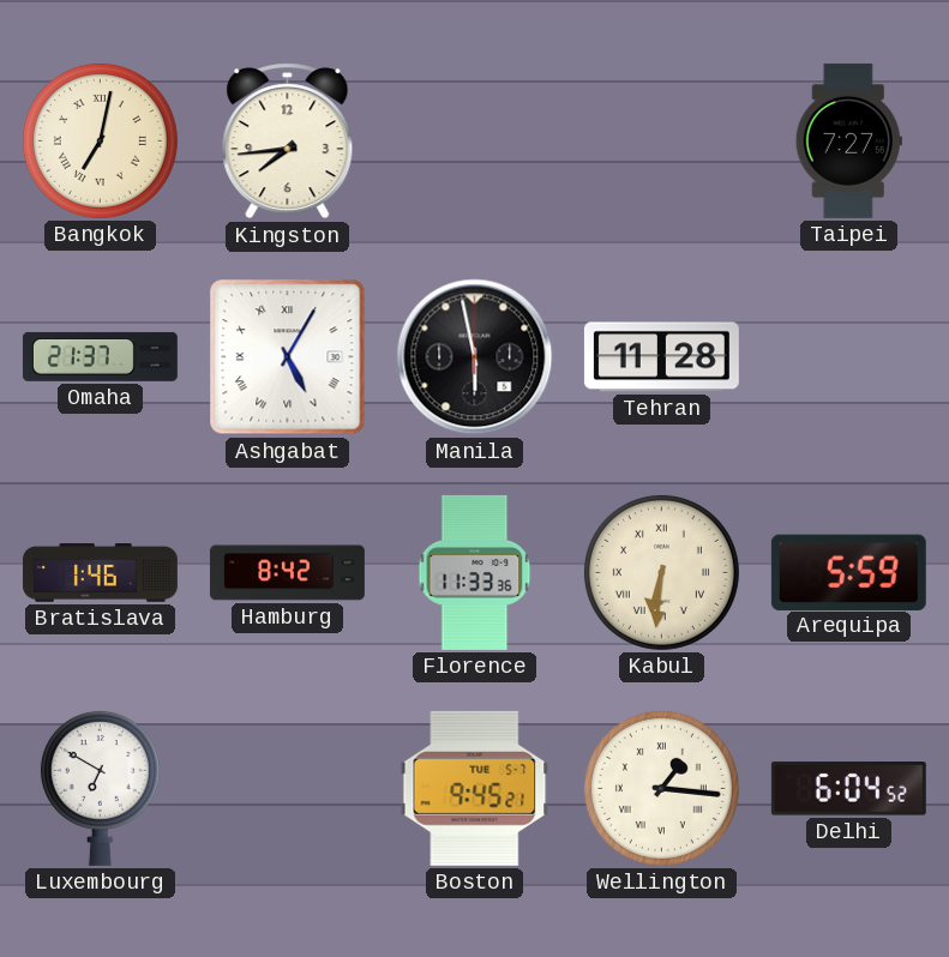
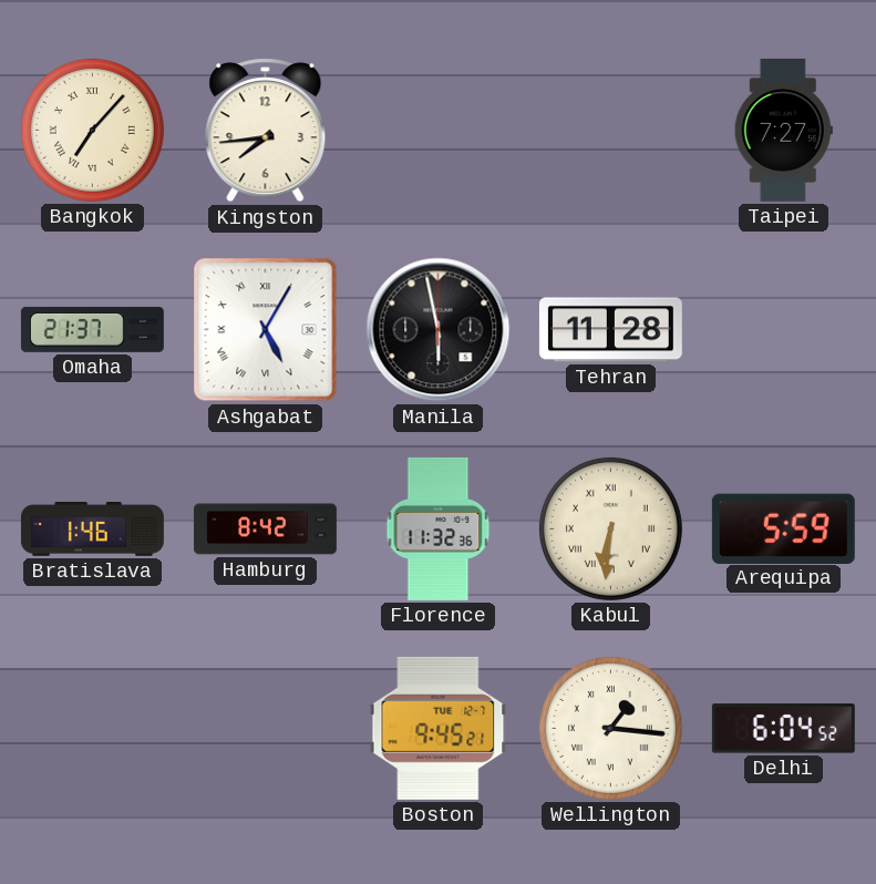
Bangkok: 7:02 -> 7:07 (92, 130)
Florence: 11:33 -> 11:32 (439, 528)
Luxembourg: 6:50 -> none (100, 788)
Boston date: TUE 5-7 -> TUE 12-7 (439, 728)
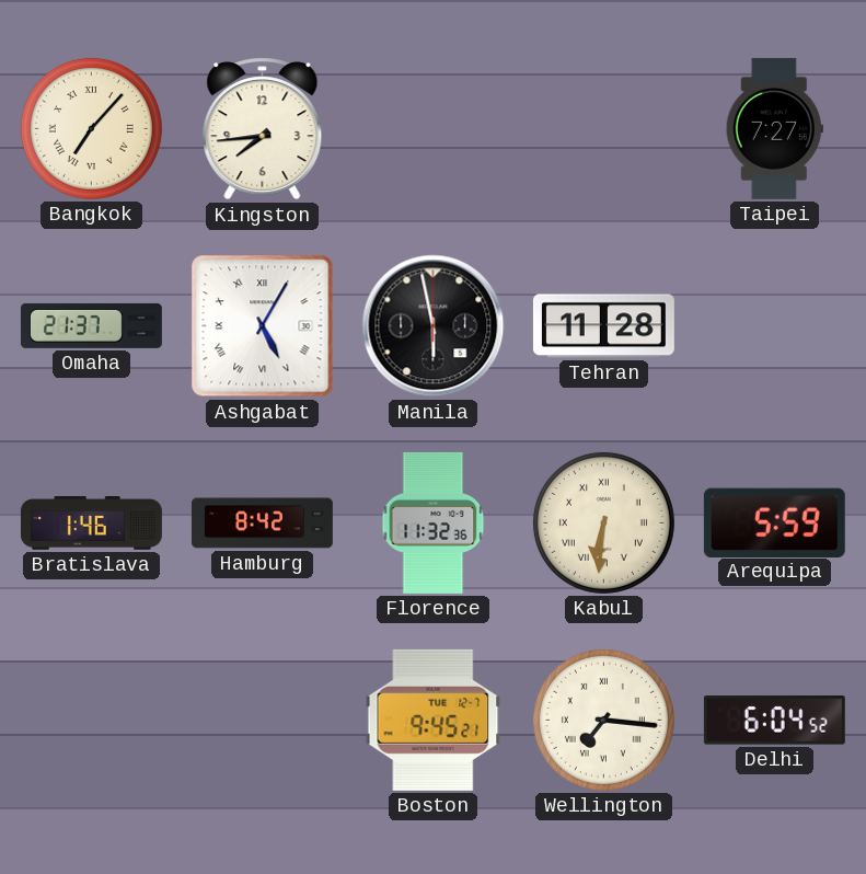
Wellington: 1:16 -> 7:16 (603, 720)
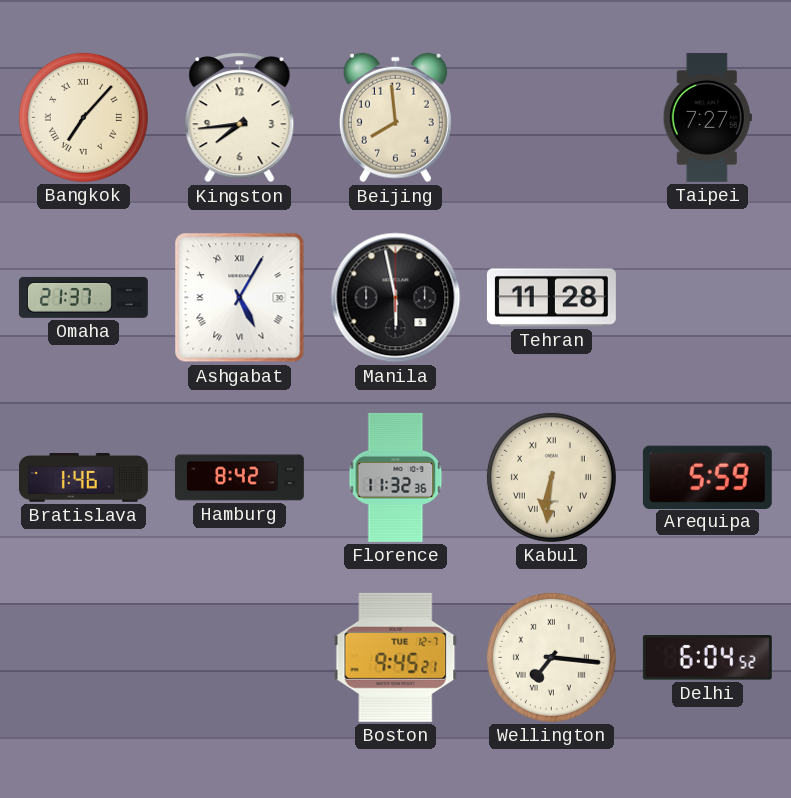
Beijing: none -> 7:59 (395, 118)
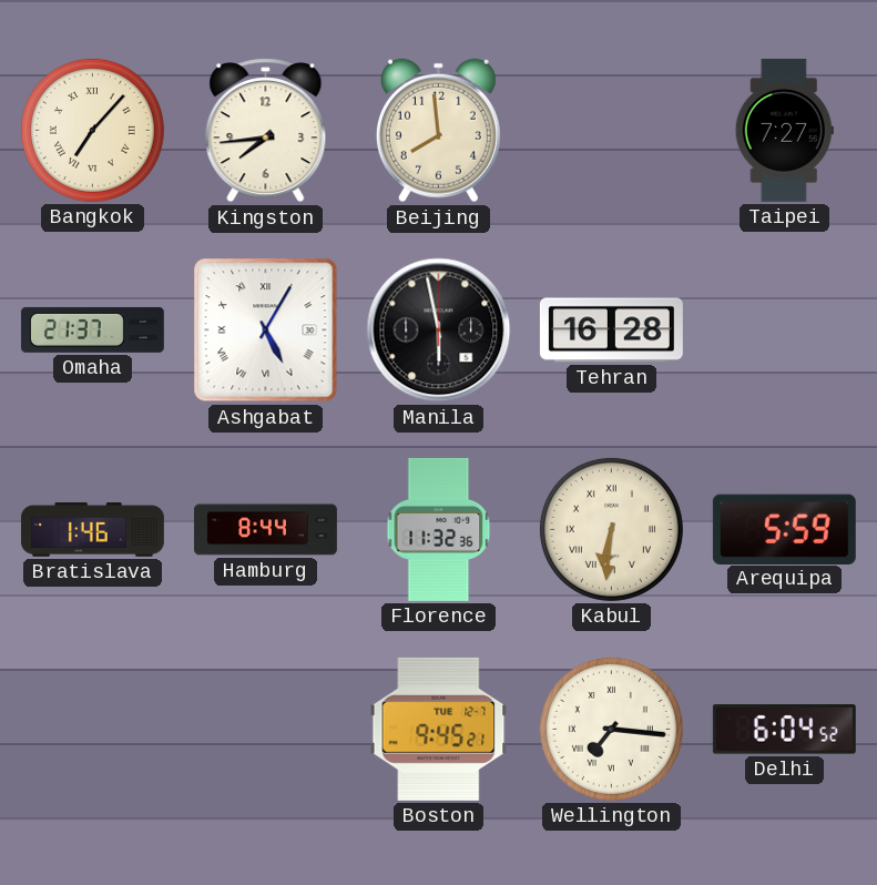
Tehran: 11:28 -> 16:28 (611, 330)
Hamburg: 8:42 -> 8:44 (265, 530)
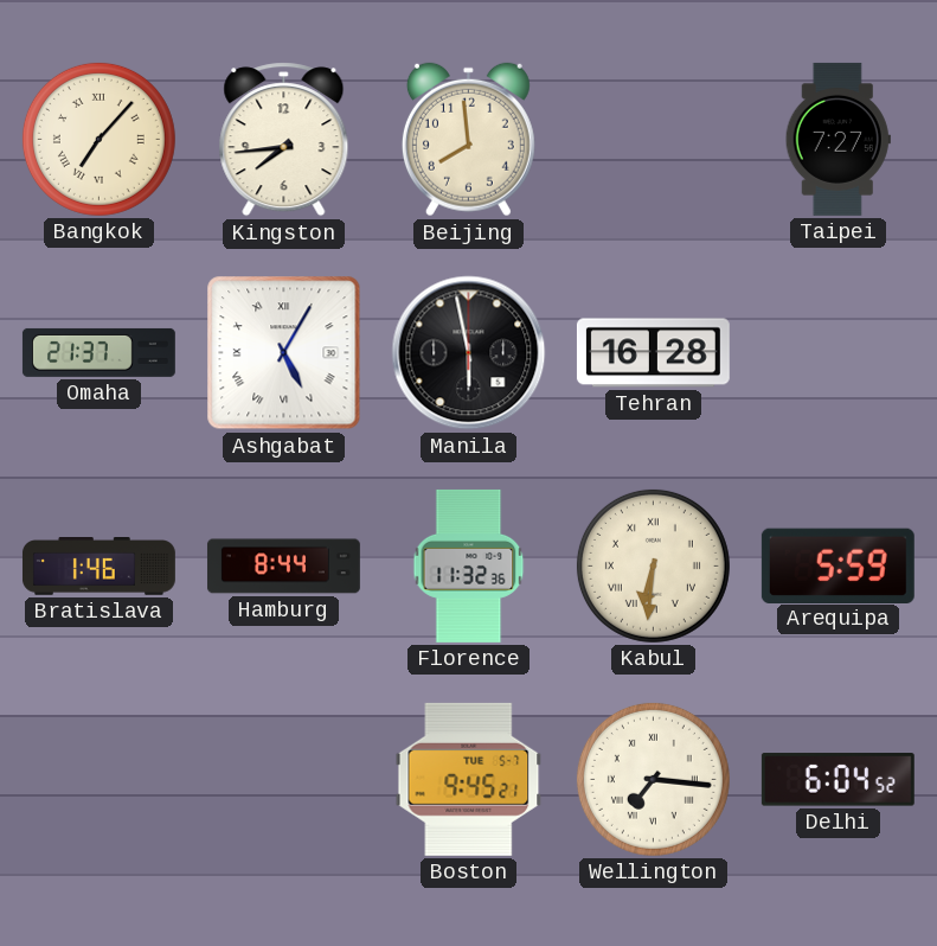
Boston date: TUE 12-7 -> TUE 5-7 (469, 779)
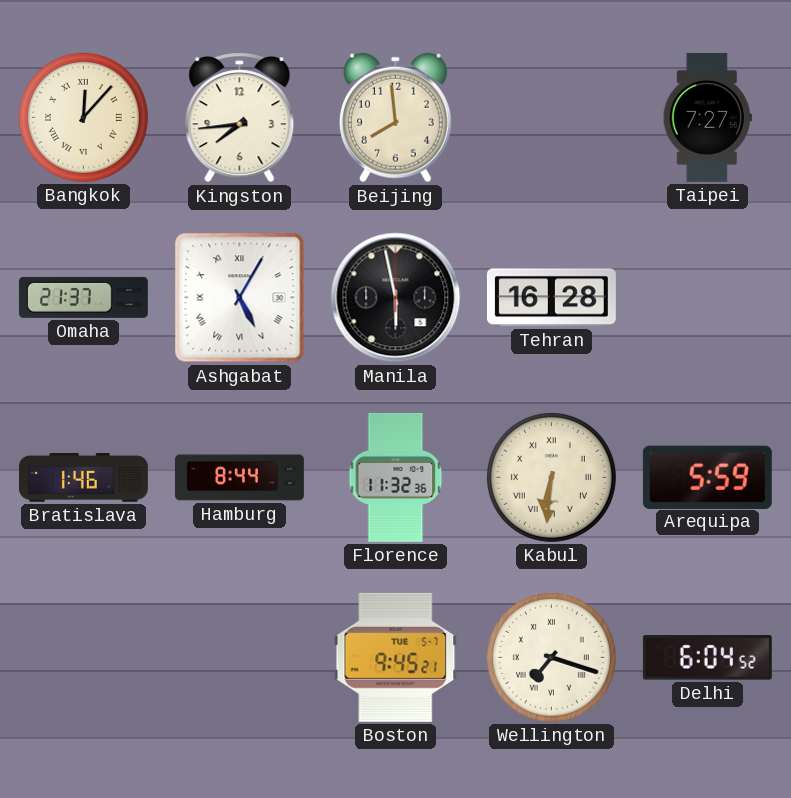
Bangkok: 7:07 -> 12:07 (83, 117)
Wellington: 7:16 -> 7:18 (551, 657)
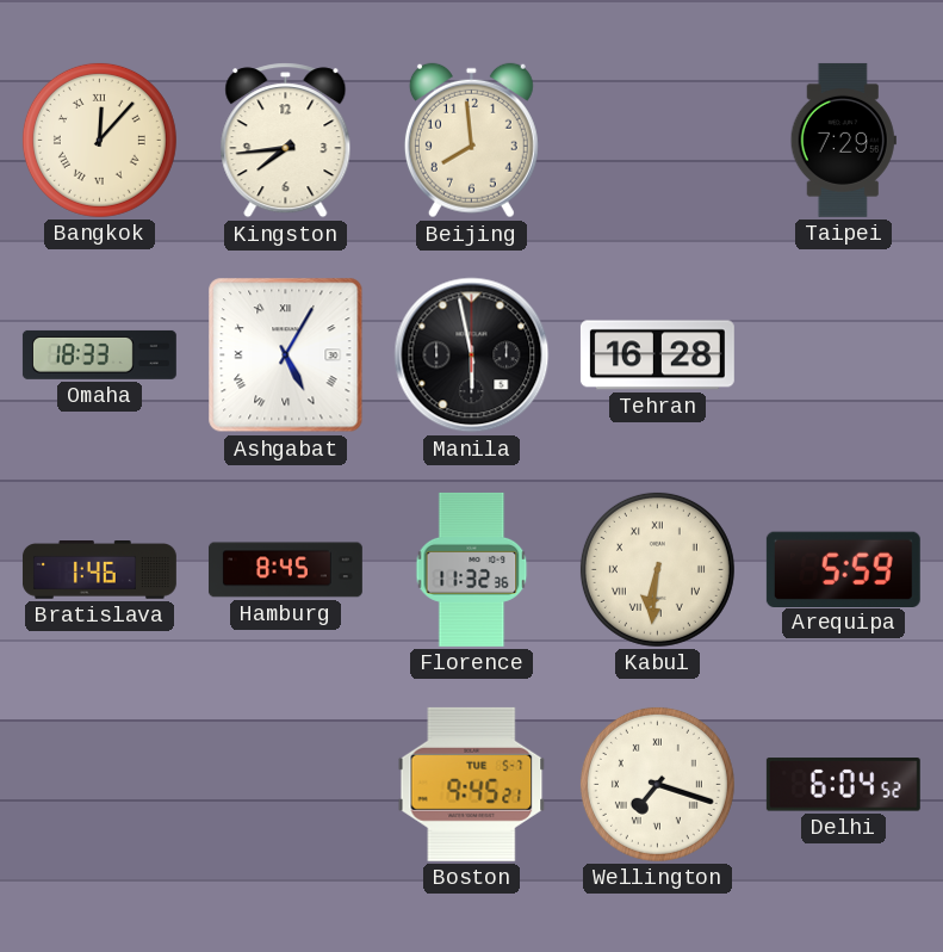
Taipei: 7:27 -> 7:29 (843, 140)
Omaha: 21:37 -> 18:33 (99, 354)
Hamburg: 8:44 -> 8:45 (285, 570)
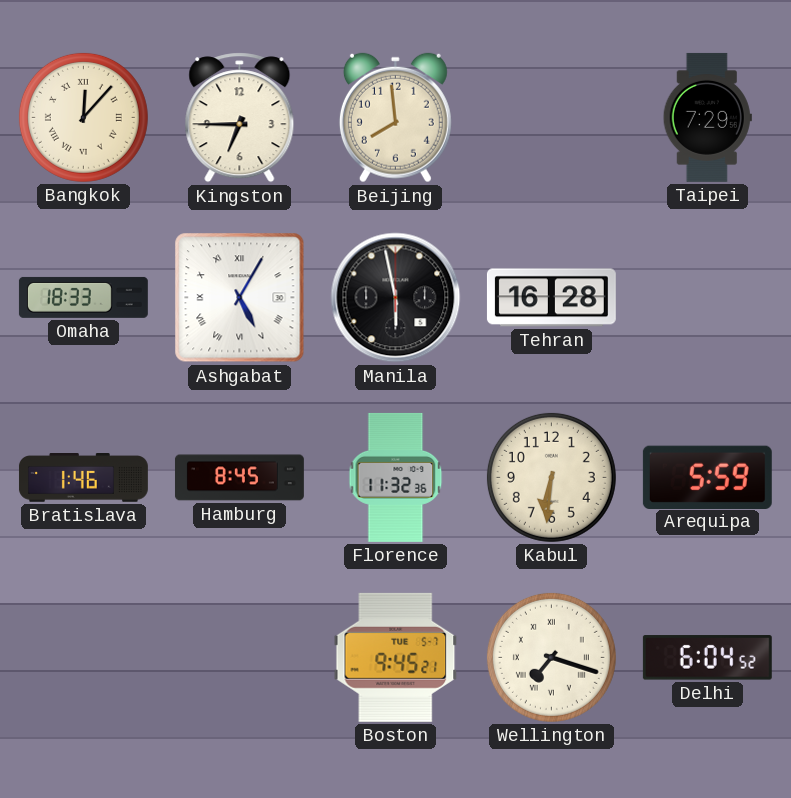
Kingston: 7:44 -> 6:45 (240, 118)
Kabul numerals: Roman -> Arabic (551, 477)
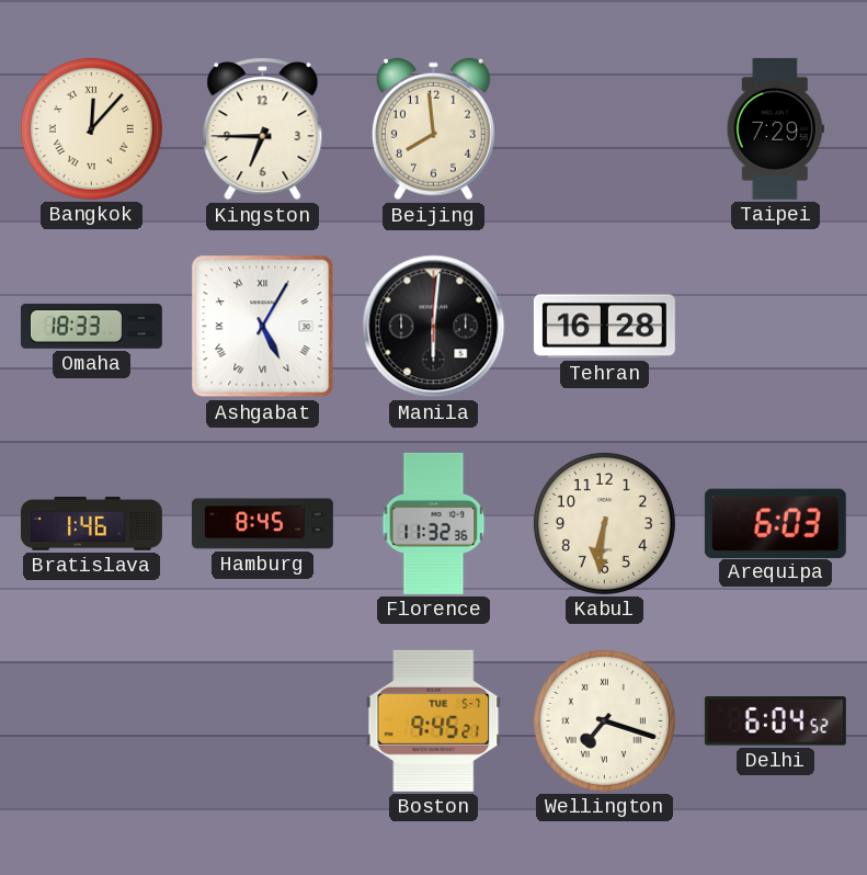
Manila: 5:58 -> 6:01 (434, 327)
Arequipa: 5:59 -> 6:03 (775, 523)
